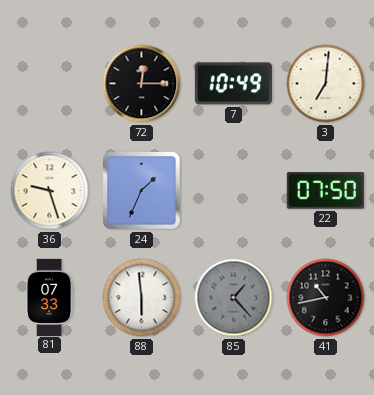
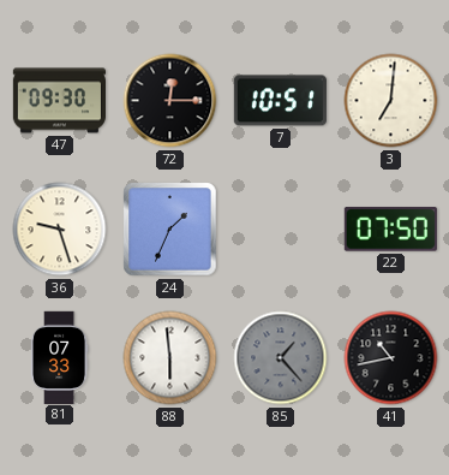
47: none -> 09:30 (59, 101)
7: 10:49 -> 10:51 (280, 101)
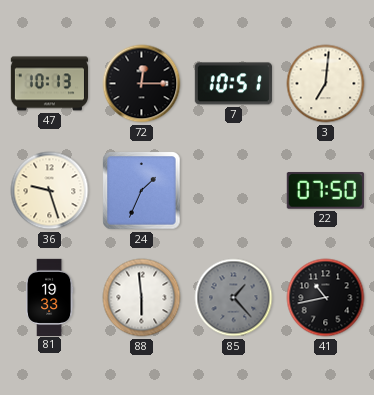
47: 09:30 -> 10:13 (49, 84)
81: 07:33 -> 19:33 (49, 297)
